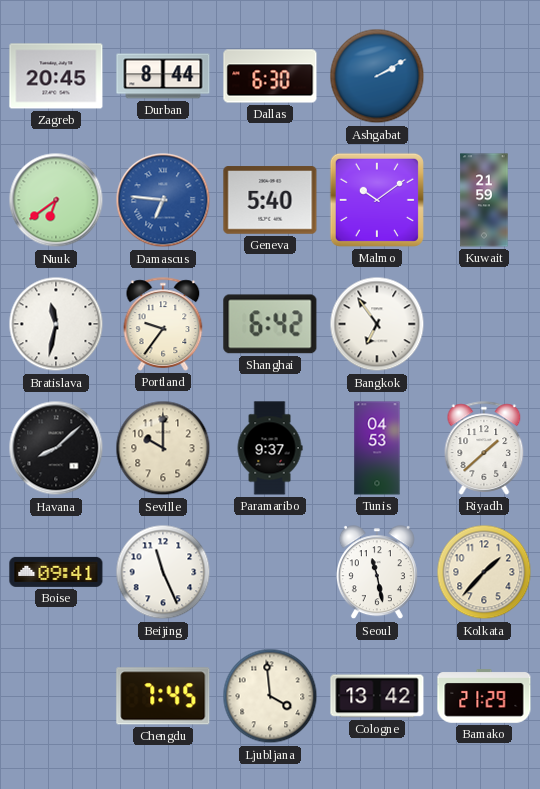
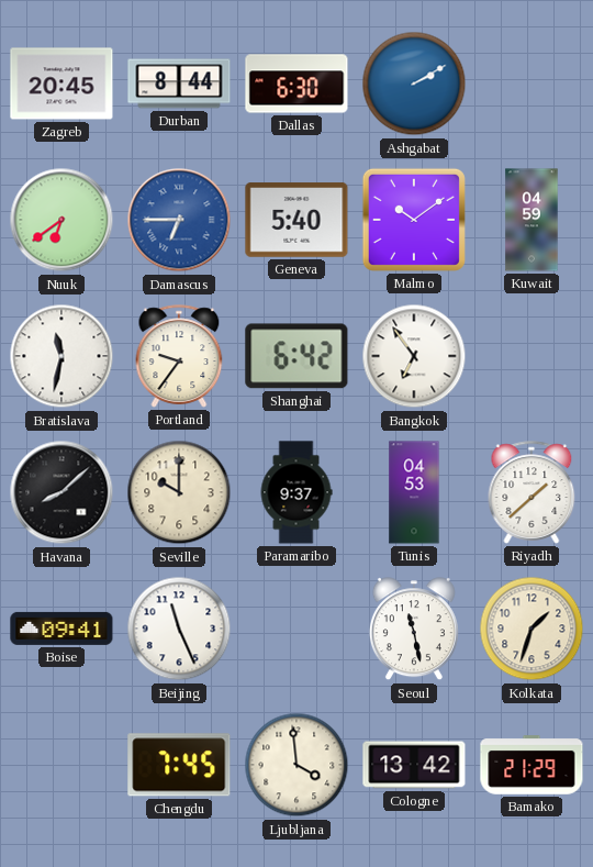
Damascus: 6:46 -> 6:45 (179, 220)
Kuwait: 21:59 -> 04:59 (532, 220)
Kolkata: 1:37 -> 1:33 (532, 629)
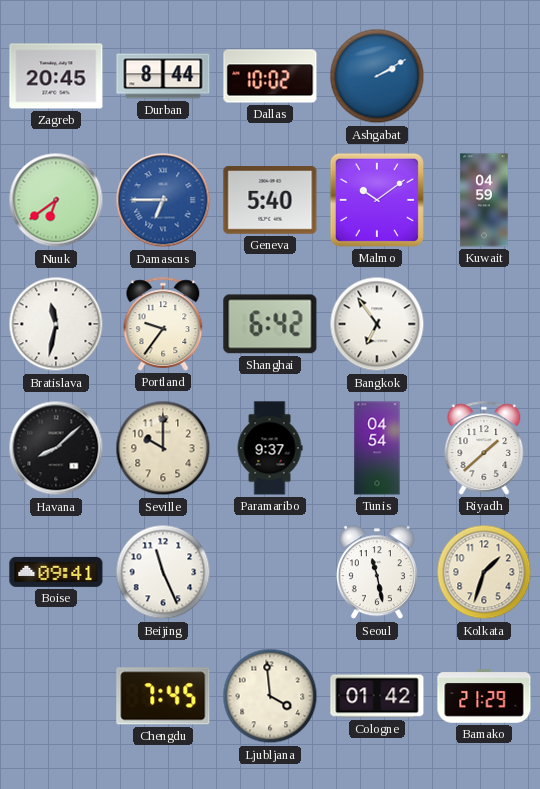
Dallas: 6:30 -> 10:02 (270, 76)
Tunis: 04:53 -> 04:54 (377, 448)
Cologne: 13:42 -> 01:42 (377, 696)
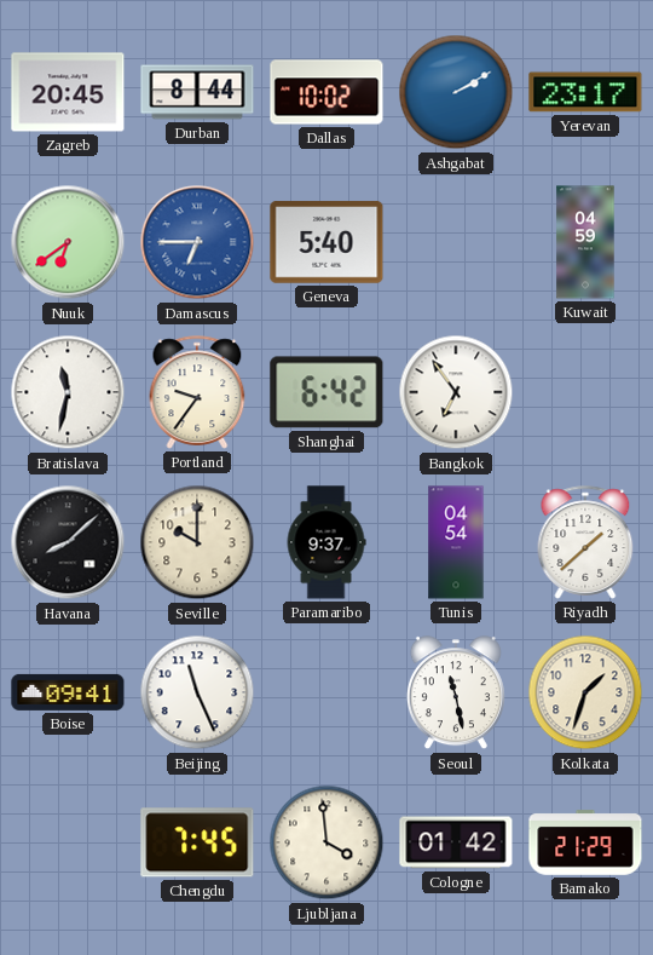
Yerevan: none -> 23:17 (585, 92)
Malmo: 10:09 -> none (377, 200)
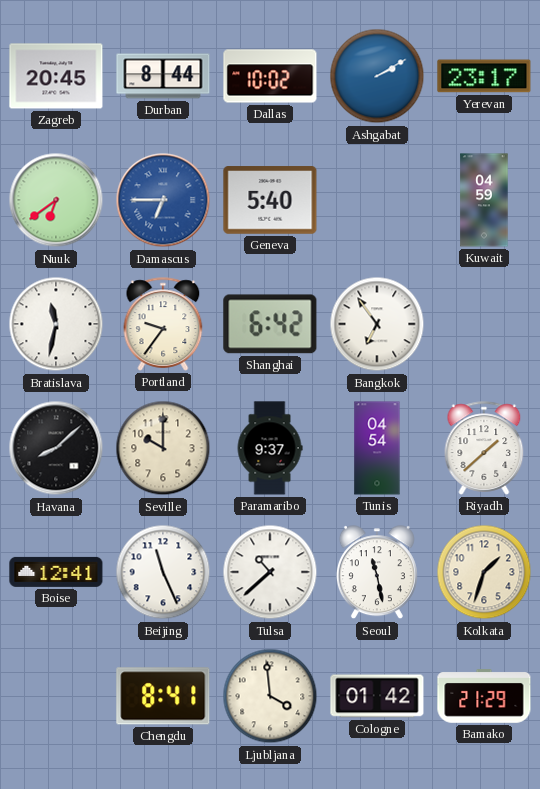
Boise: 09:41 -> 12:41 (56, 572)
Tulsa: none -> 10:38 (270, 572)
Chengdu: 7:45 -> 8:41 (163, 696)
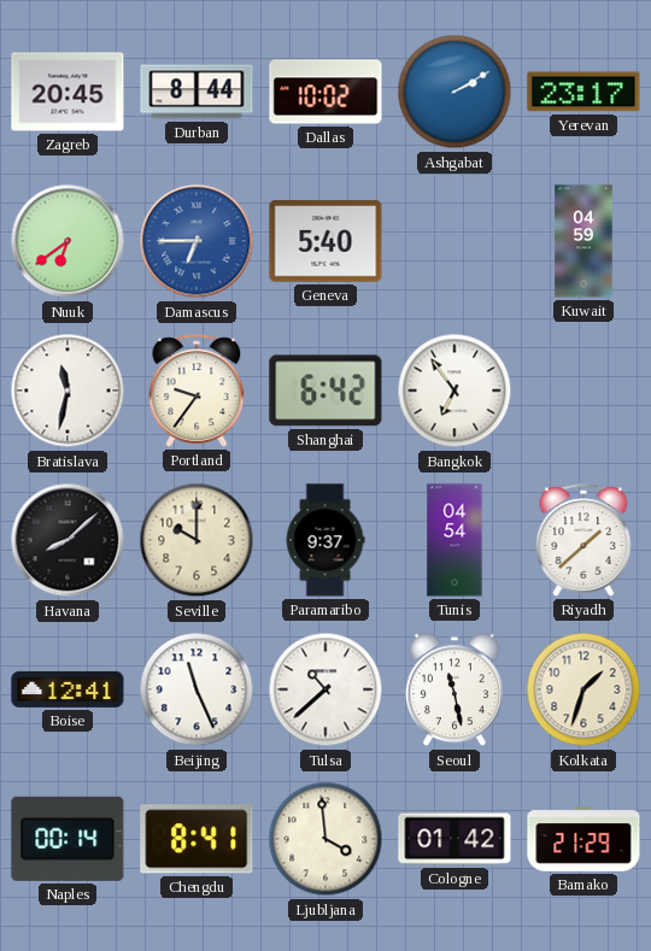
Naples: none -> 00:14 (68, 839)
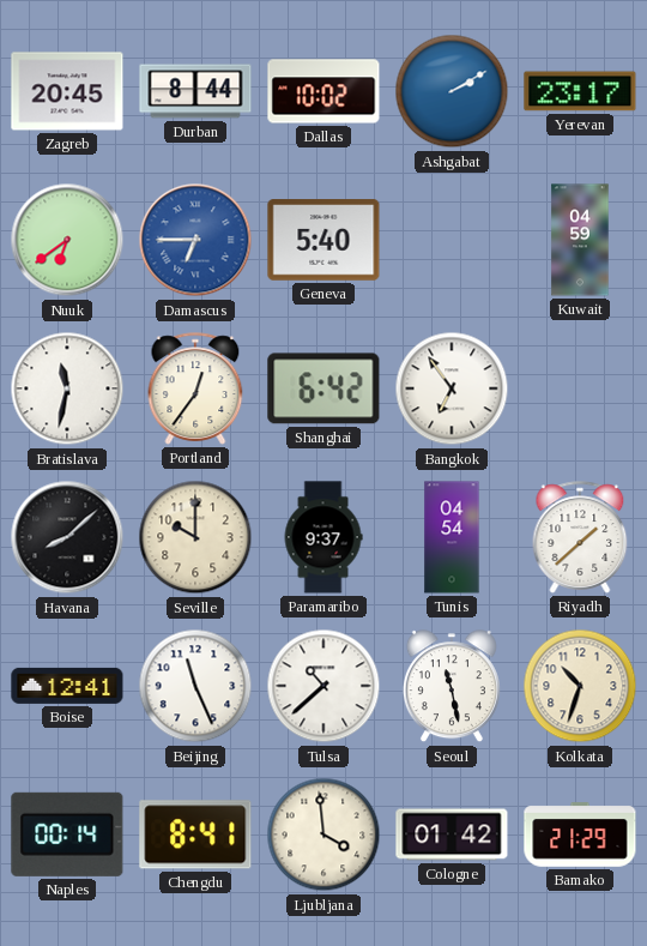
Portland: 9:36 -> 12:36 (195, 388)
Kolkata: 1:33 -> 10:33 (580, 686)
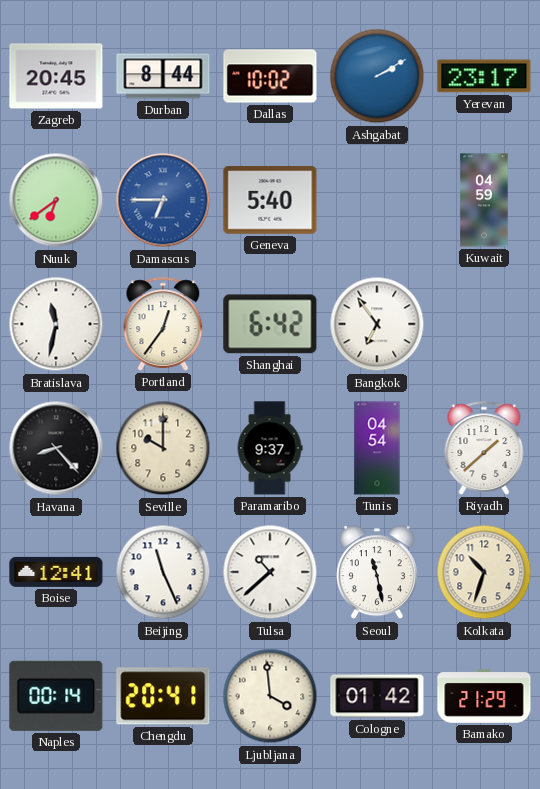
Havana: 8:08 -> 8:23 (56, 448)
Chengdu: 8:41 -> 20:41 (163, 696)
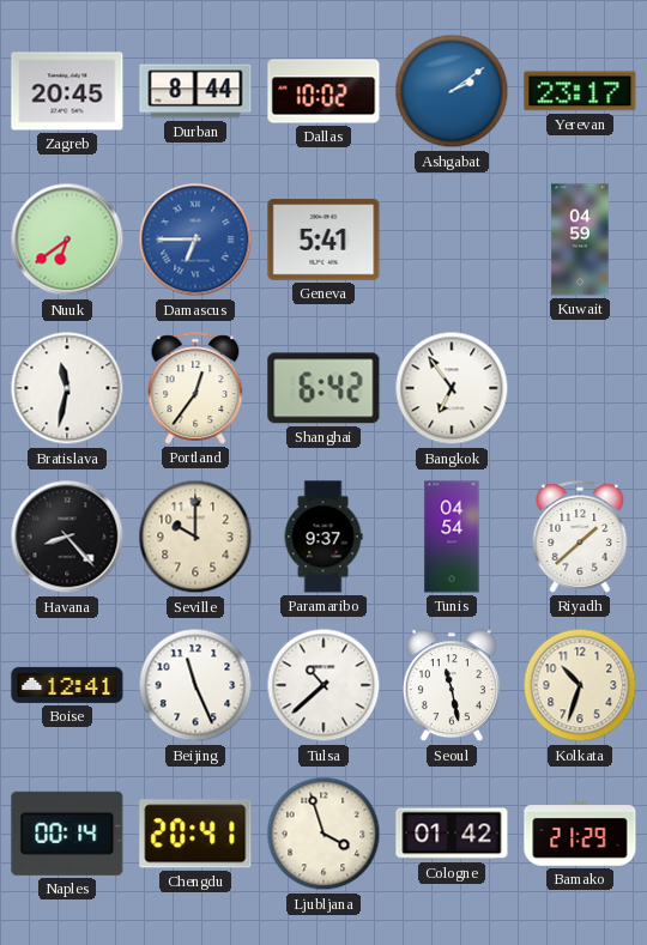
Ashgabat: 2:10 -> 2:09 (452, 91)
Geneva: 5:40 -> 5:41 (323, 240)
Ljubljana: 3:59 -> 3:57 (323, 834)
